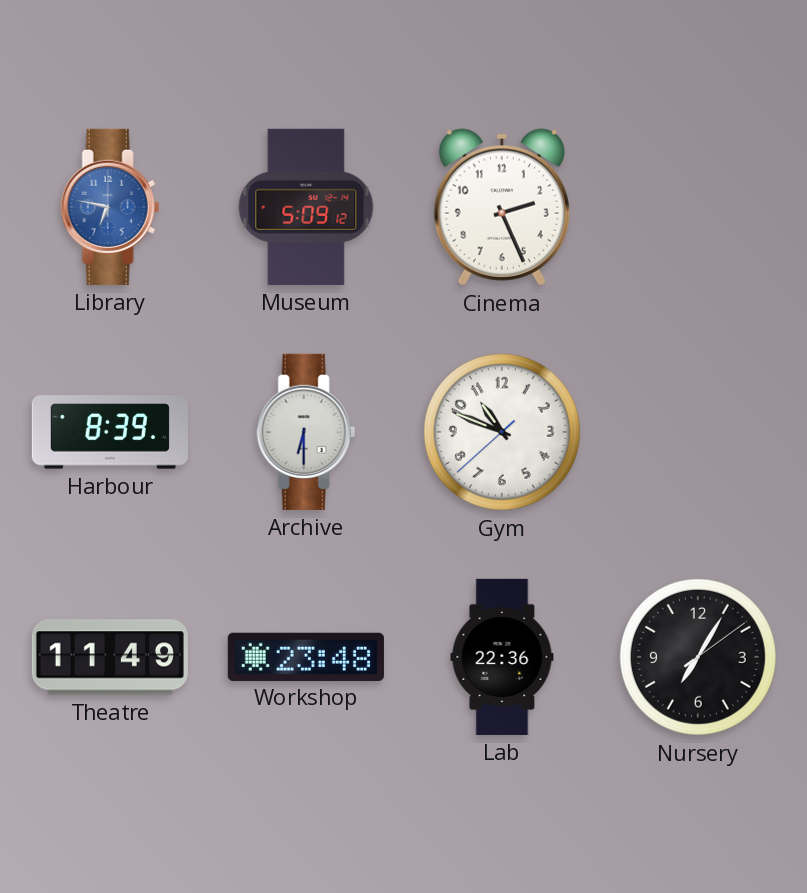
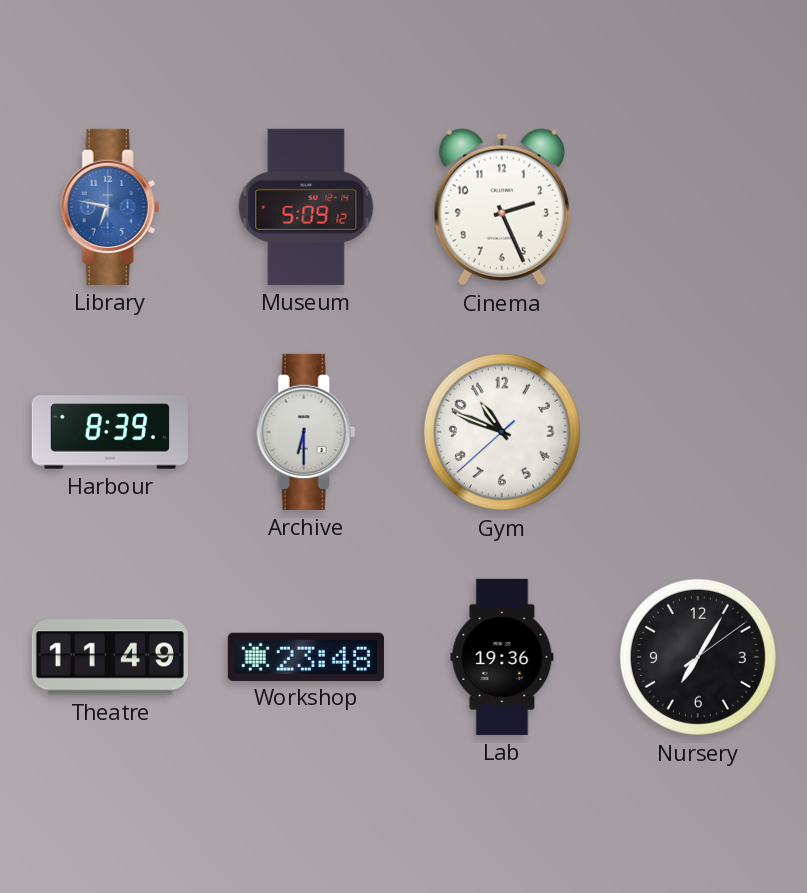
Lab: 22:36 -> 19:36 (502, 657)
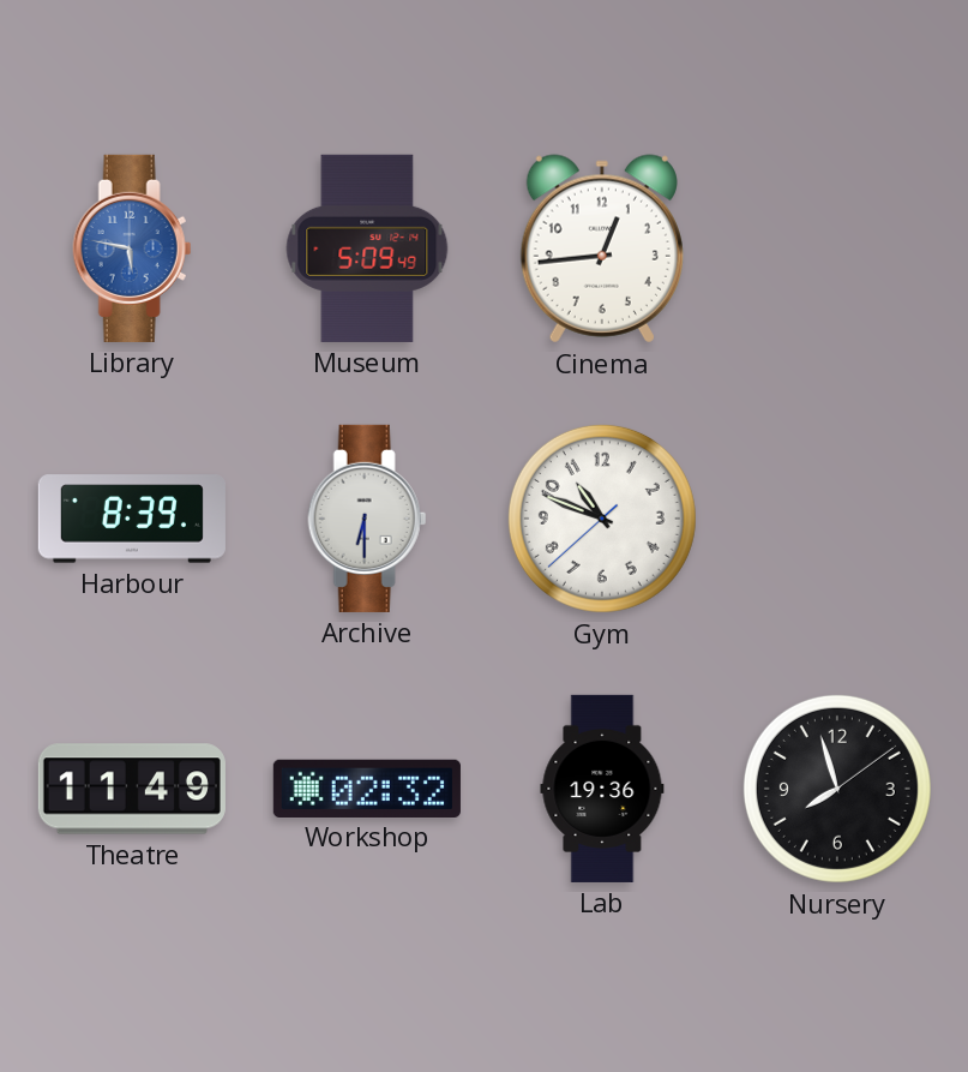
Library: 6:47 -> 5:47 (132, 248)
Museum: 5:09:12 -> 5:09:49 (367, 248)
Cinema: 2:26 -> 12:44 (602, 248)
Workshop: 23:48 -> 02:32 (367, 787)
Nursery: 7:05 -> 7:57 (837, 789)
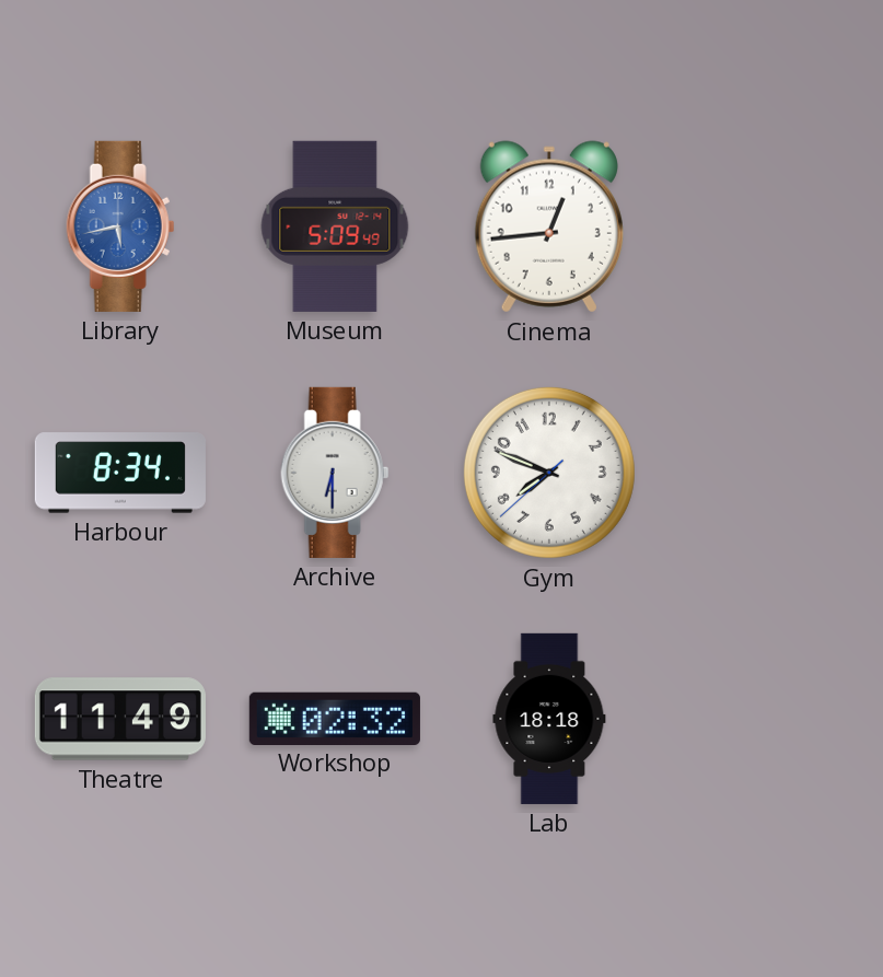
Library: 5:47 -> 5:43 (120, 226)
Harbour: 8:39 -> 8:34 (120, 473)
Gym: 10:48 -> 7:48 (549, 473)
Lab: 19:36 -> 18:18 (549, 719)
Nursery: 7:57 -> none (837, 789)
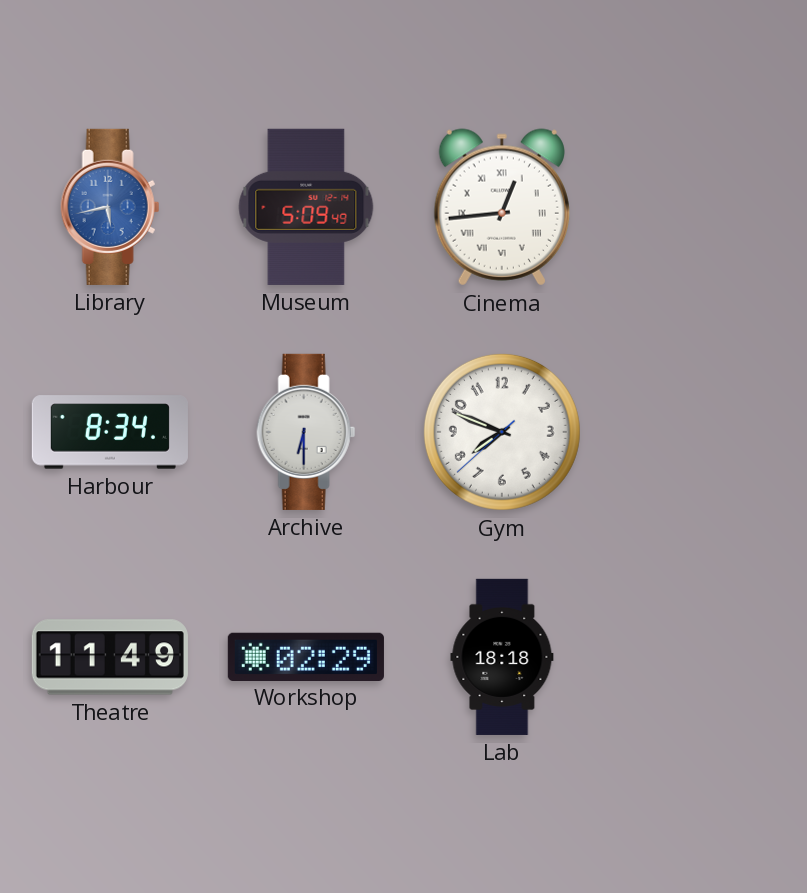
Cinema numerals: Arabic -> Roman (502, 207)
Workshop: 02:32 -> 02:29 (306, 656)
